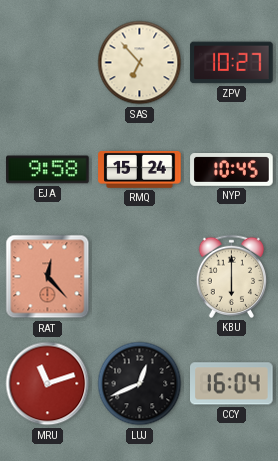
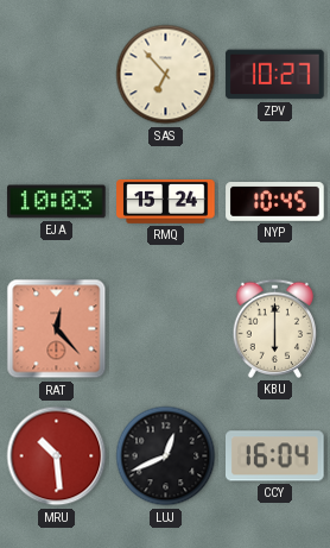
EJA: 9:58 -> 10:03 (57, 202)
MRU: 11:12 -> 10:29 (57, 456)
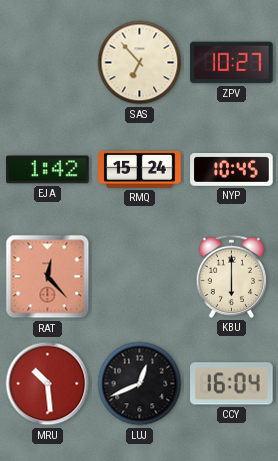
EJA: 10:03 -> 1:42 (48, 170)
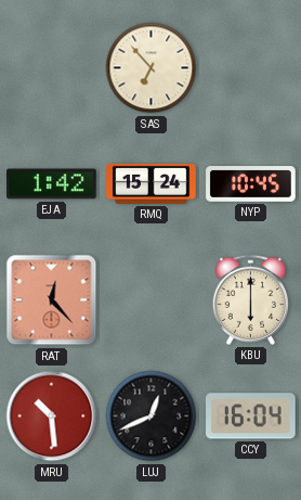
ZPV: 10:27 -> none (232, 63)
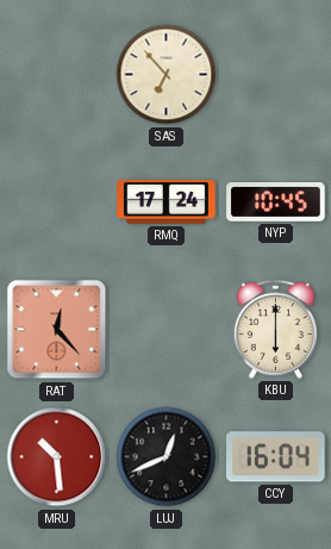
EJA: 1:42 -> none (52, 184)
RMQ: 15:24 -> 17:24 (167, 202)
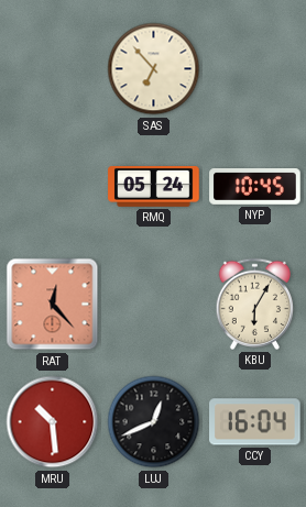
RMQ: 17:24 -> 05:24 (154, 187)
KBU: 6:00 -> 6:05 (254, 304)
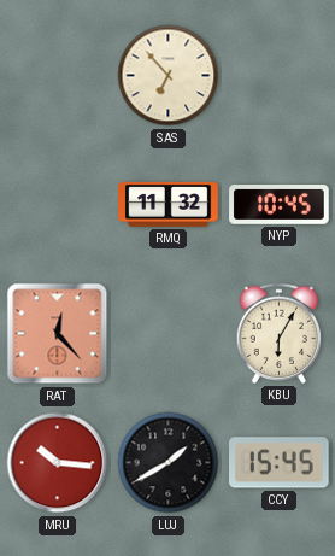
RMQ: 05:24 -> 11:32 (169, 205)
MRU: 10:29 -> 10:16 (58, 463)
LUJ: 12:41 -> 1:40 (169, 463)
CCY: 16:04 -> 15:45 (280, 463)
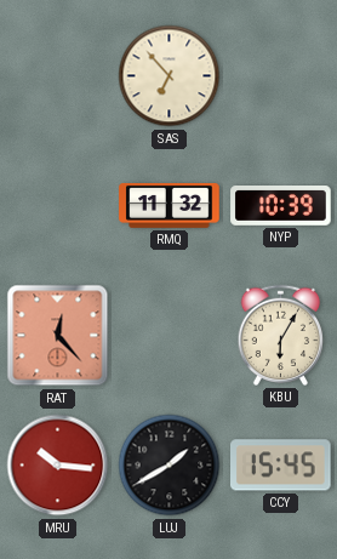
NYP: 10:45 -> 10:39 (281, 206)
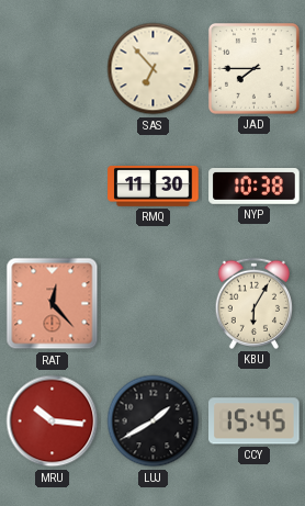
JAD: none -> 7:45 (253, 68)
RMQ: 11:32 -> 11:30 (154, 187)
NYP: 10:39 -> 10:38 (255, 187)
